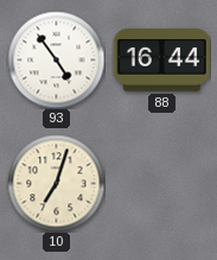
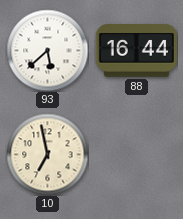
93: 4:54 -> 5:38 (47, 50)
10: 7:03 -> 6:58 (47, 154)
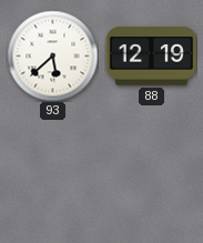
88: 16:44 -> 12:19 (151, 57)
10: 6:58 -> none (47, 154)
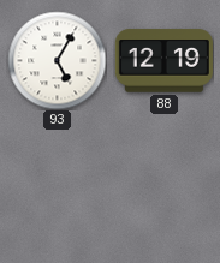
93: 5:38 -> 5:05 (57, 60)
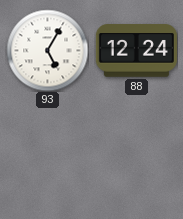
88: 12:19 -> 12:24 (136, 51)
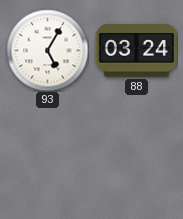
88: 12:24 -> 03:24 (136, 51)
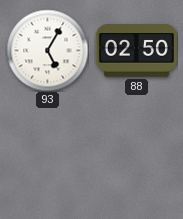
88: 03:24 -> 02:50 (136, 51)
